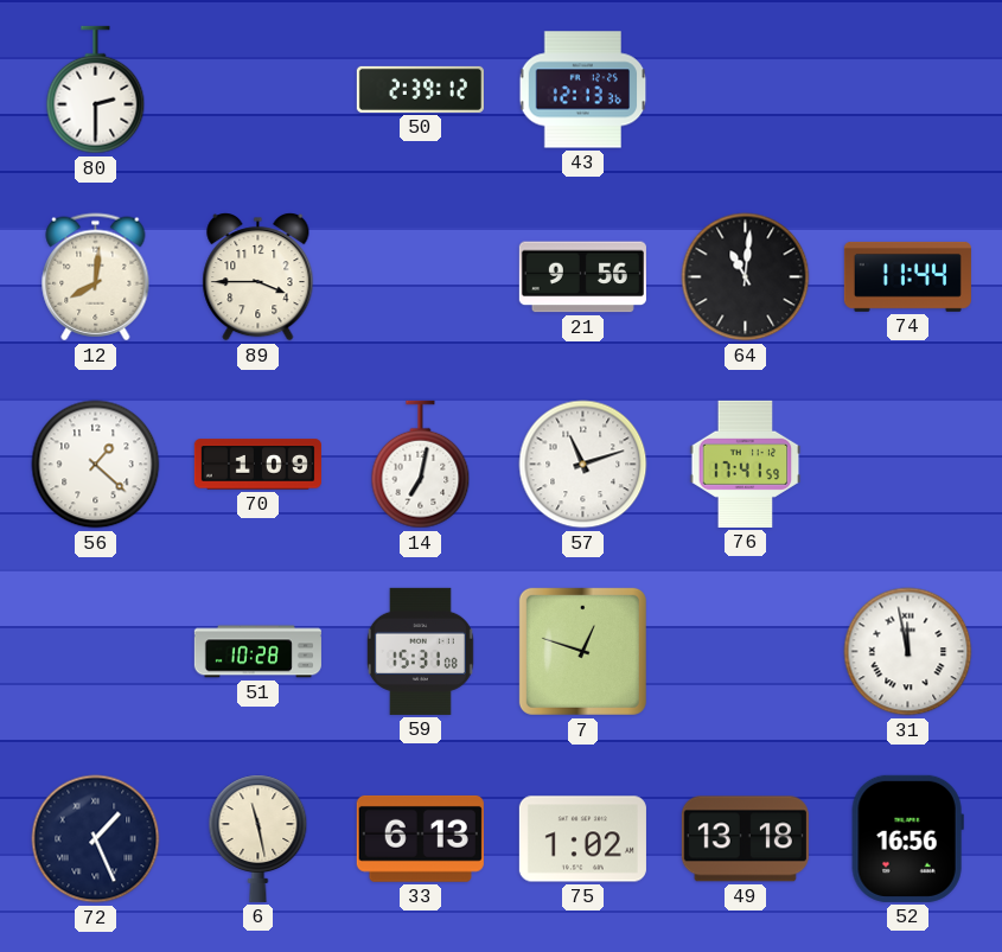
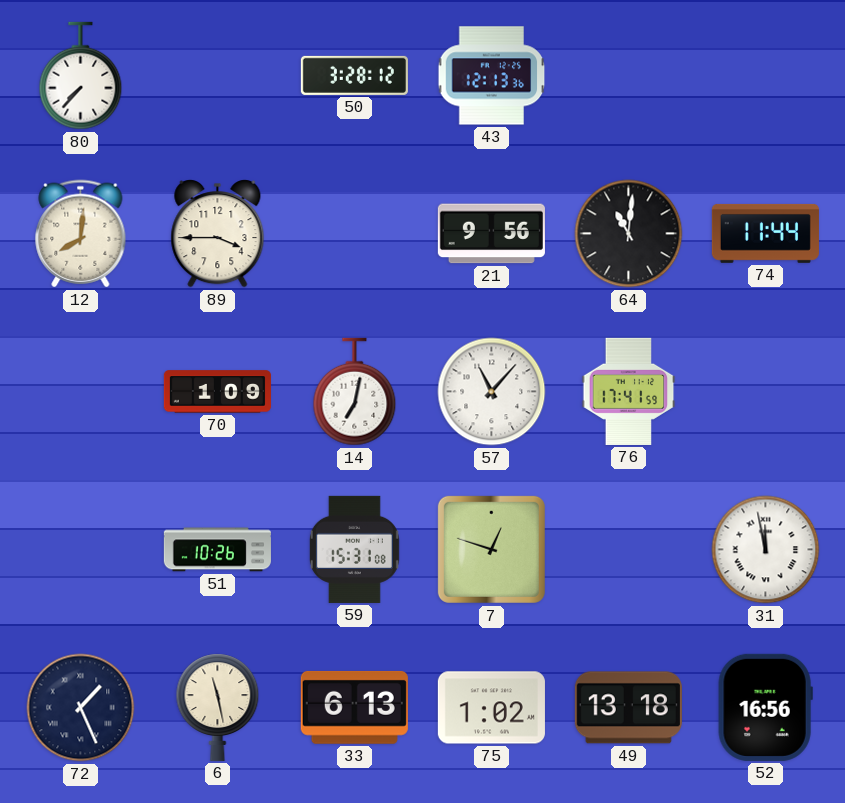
80: 2:30 -> 7:37 (81, 76)
50: 2:39 -> 3:28 (354, 75)
56: 1:22 -> none (96, 465)
57: 11:12 -> 11:07 (492, 392)
51: 10:28 -> 10:26 (217, 550)
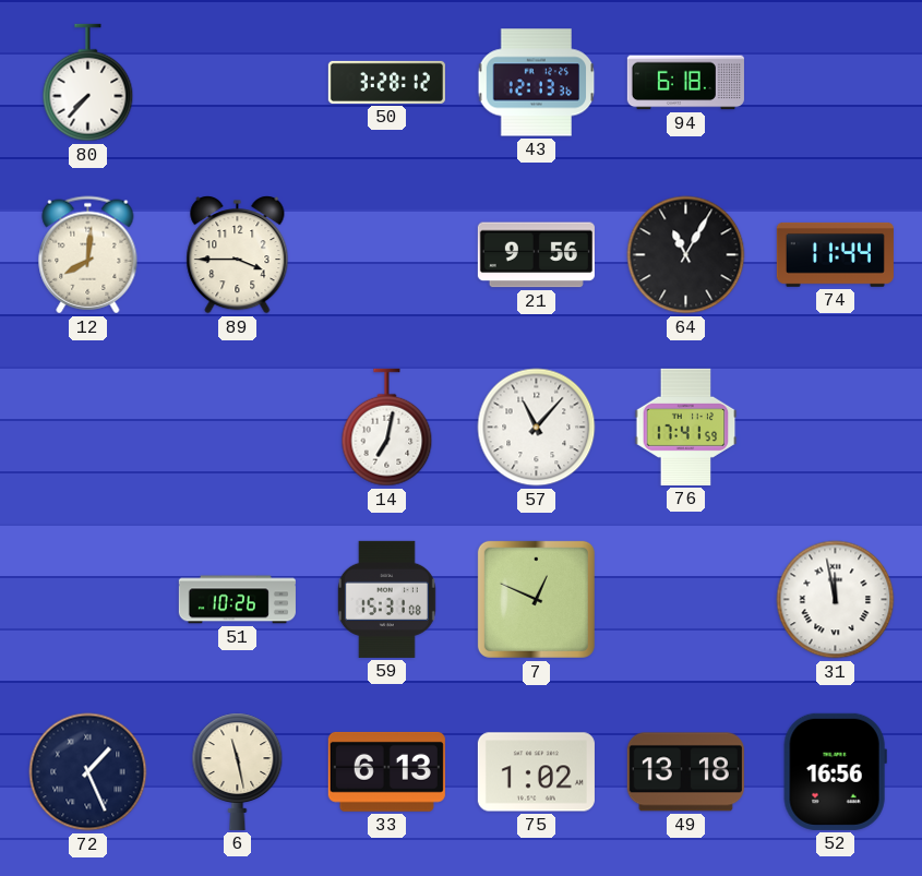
94: none -> 6:18 (685, 83)
64: 11:01 -> 11:05 (686, 255)
70: 1:09 -> none (217, 392)
7: 12:48 -> 12:49 (536, 599)
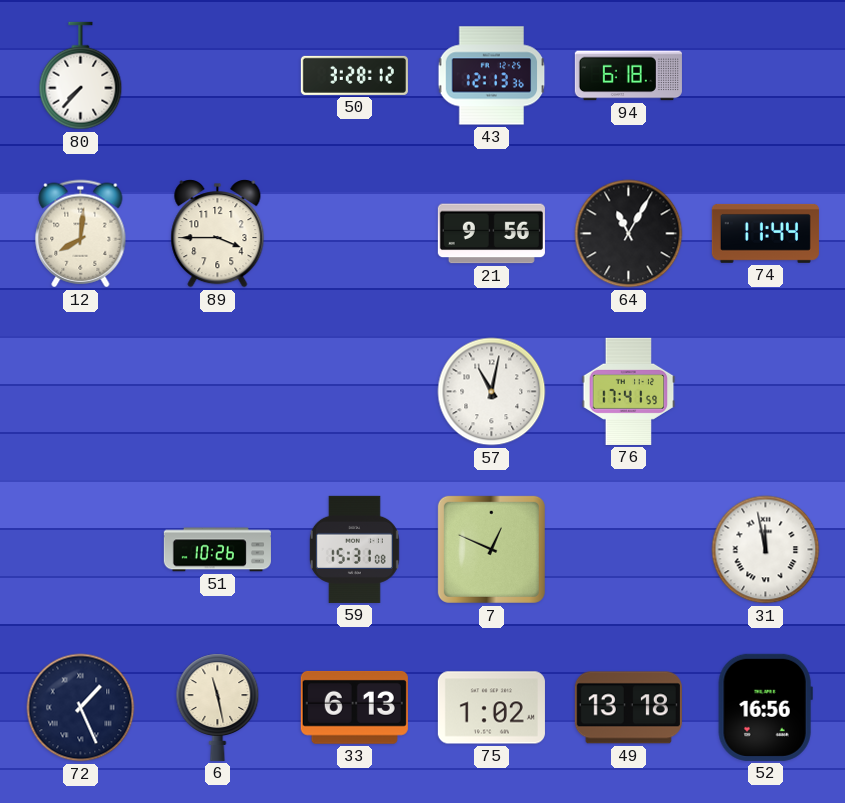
14: 7:02 -> none (387, 428)
57: 11:07 -> 11:02 (492, 392)
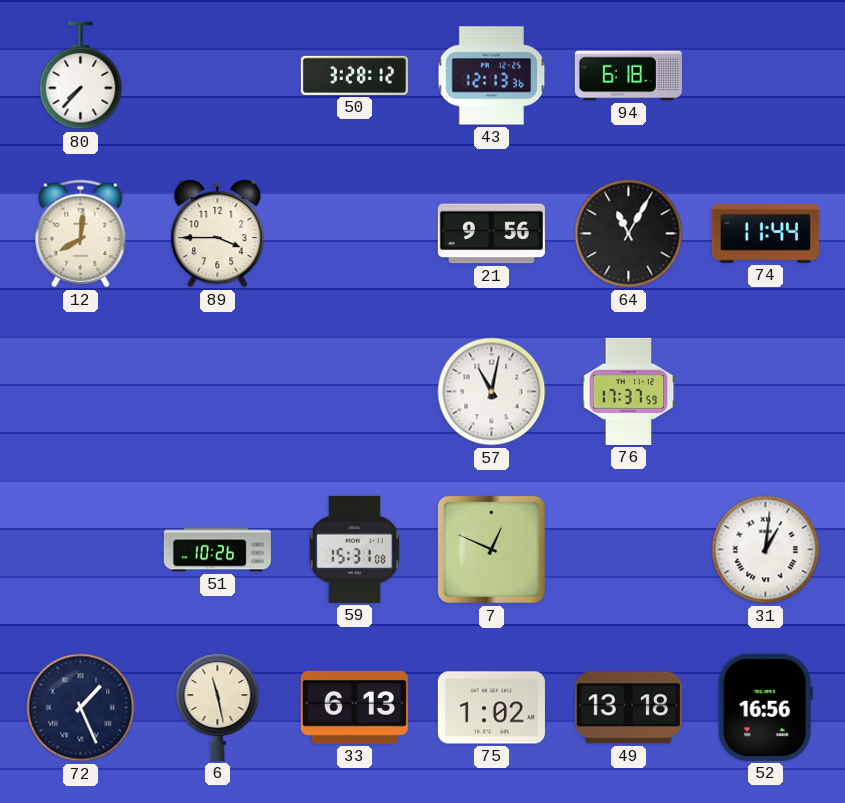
76: 17:41 -> 17:37 (629, 391)
31: 11:58 -> 1:01 (766, 550)
